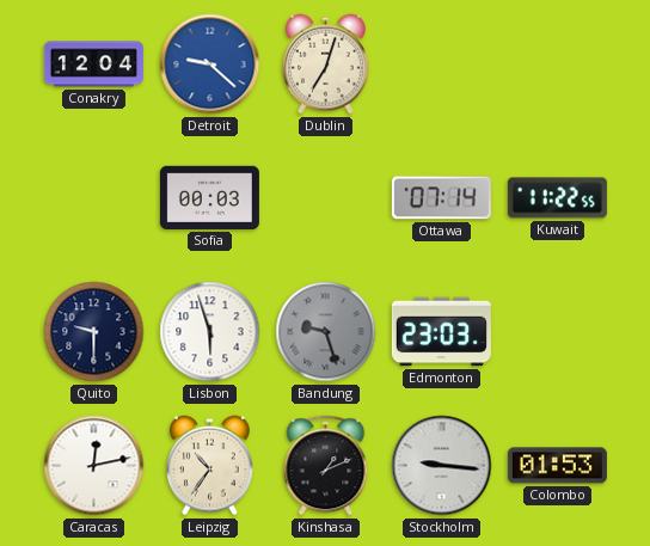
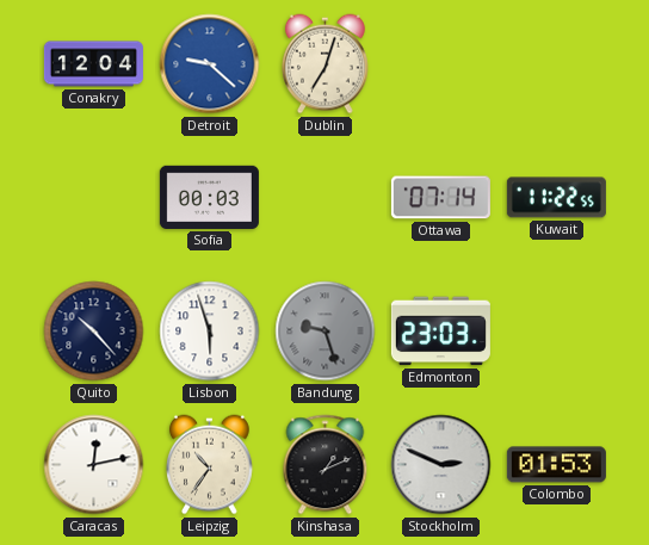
Quito: 9:30 -> 10:23 (94, 332)
Stockholm: 9:16 -> 2:49 (441, 465)
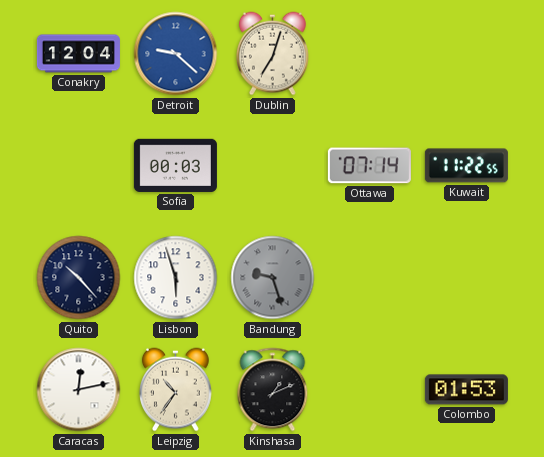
Edmonton: 23:03 -> none (440, 332)
Stockholm: 2:49 -> none (441, 465)
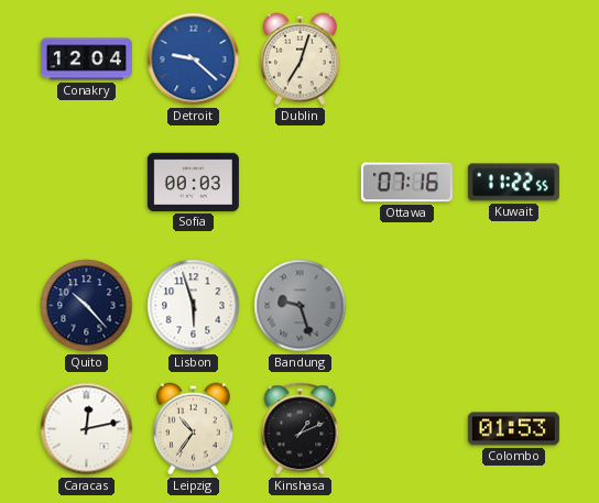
Ottawa: 07:14 -> 07:16 (406, 183)
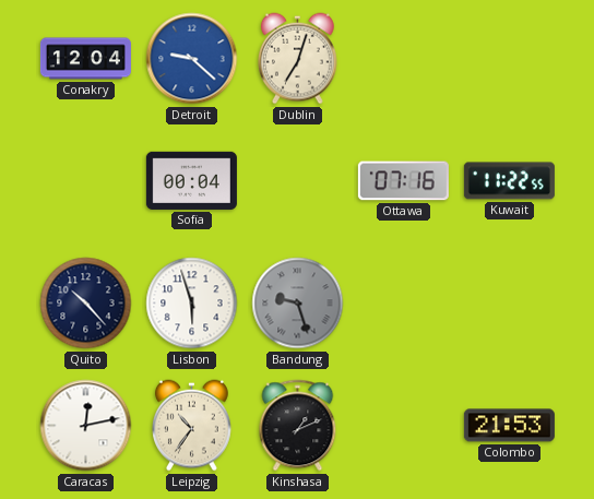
Sofia: 00:03 -> 00:04 (191, 180)
Colombo: 01:53 -> 21:53 (509, 426)
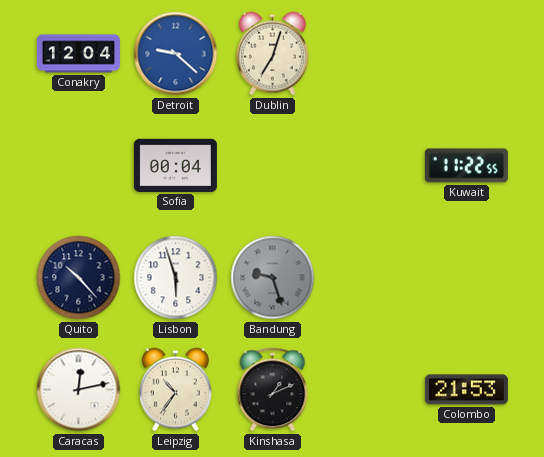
Ottawa: 07:16 -> none (403, 181)
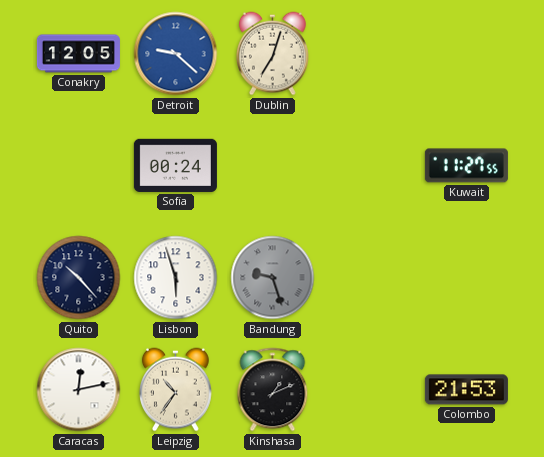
Conakry: 12:04 -> 12:05 (78, 54)
Sofia: 00:04 -> 00:24 (175, 165)
Kuwait: 11:22 -> 11:27 (466, 166)
